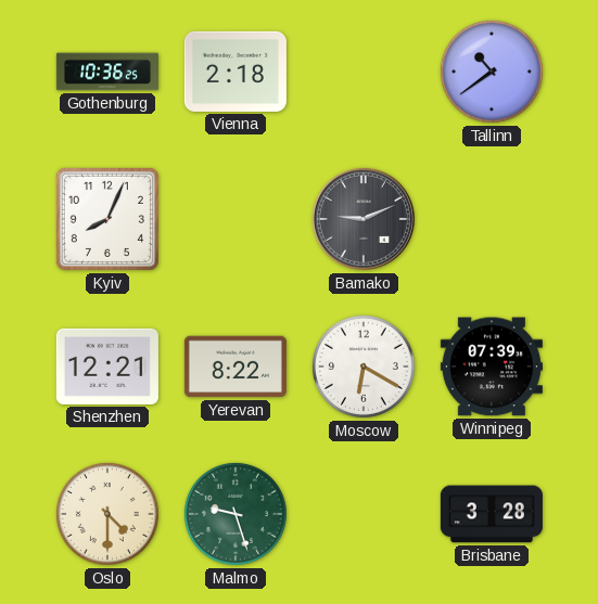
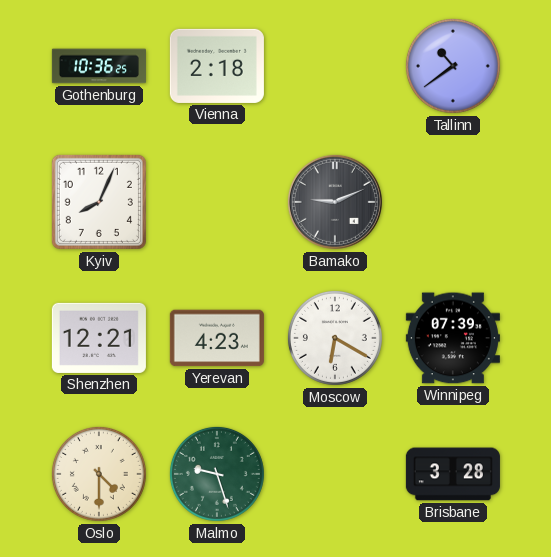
Yerevan: 8:22 -> 4:23 (217, 338)
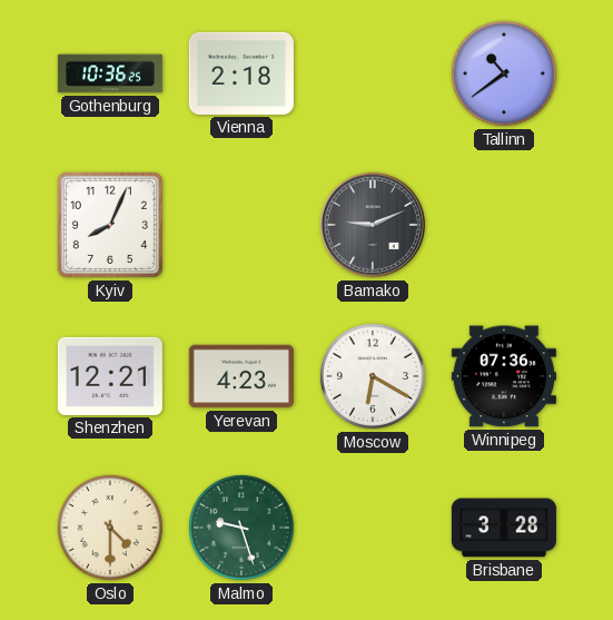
Winnipeg: 07:39 -> 07:36 (504, 376)
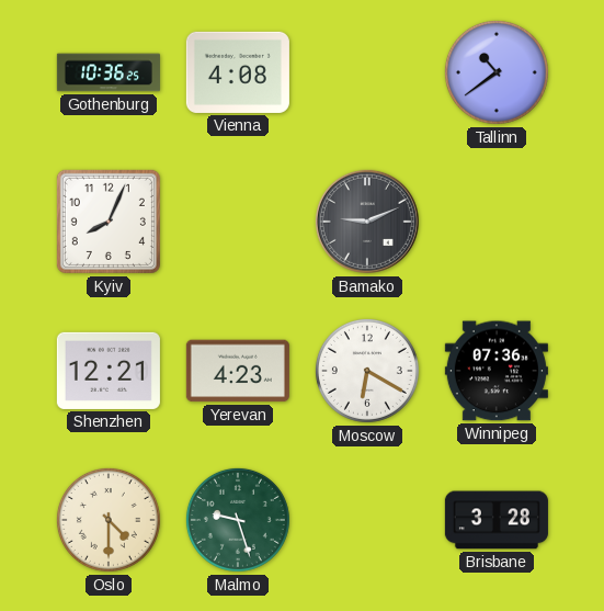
Vienna: 2:18 -> 4:08 (238, 72)
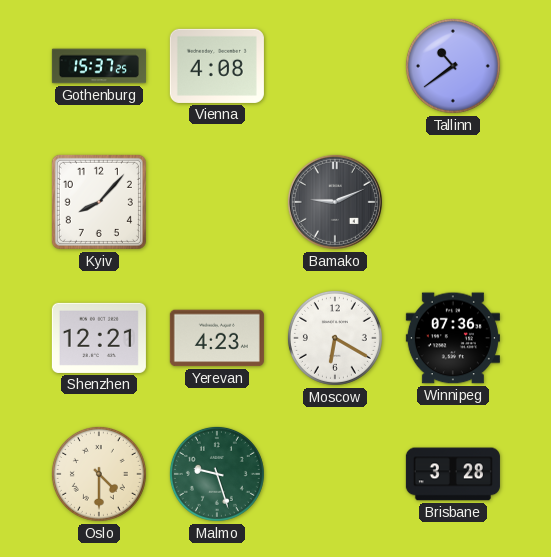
Gothenburg: 10:36 -> 15:37 (99, 66)
Kyiv: 8:04 -> 8:07 (99, 202)
